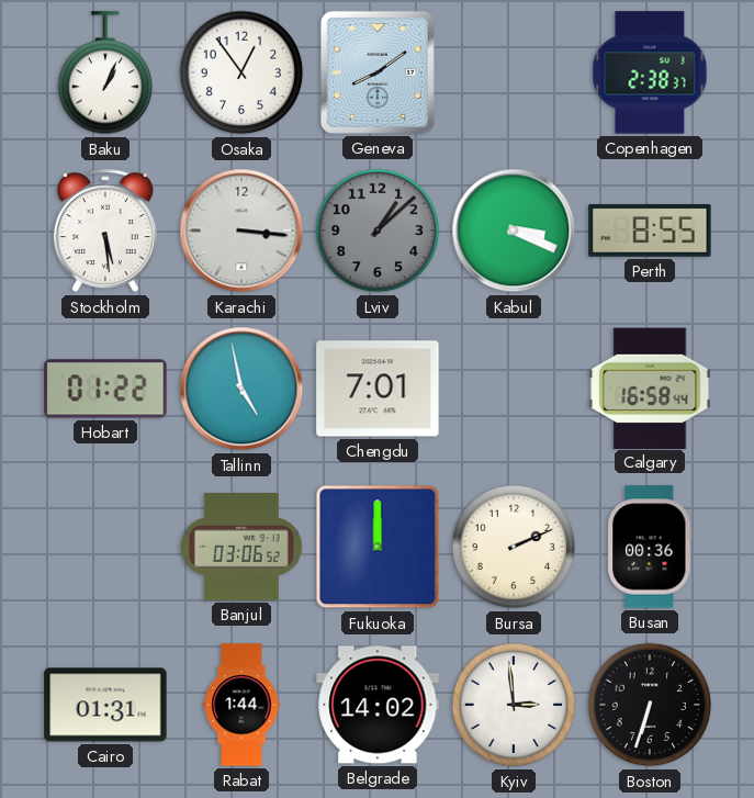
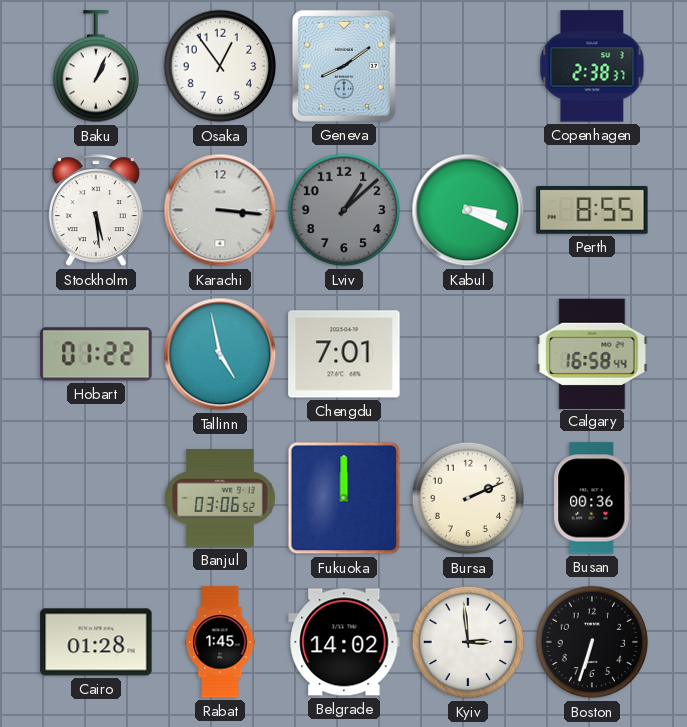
Cairo: 01:31 -> 01:28 (96, 642)
Rabat: 1:44 -> 1:45 (220, 642)
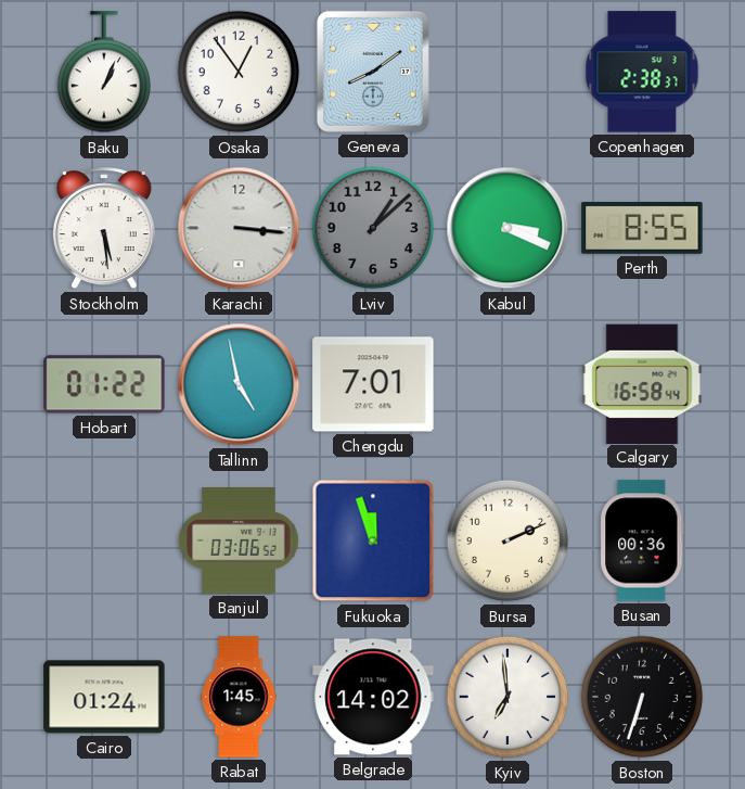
Fukuoka: 12:00 -> 11:57 (373, 540)
Cairo: 01:28 -> 01:24 (104, 697)
Kyiv: 2:59 -> 6:59 (508, 697)
